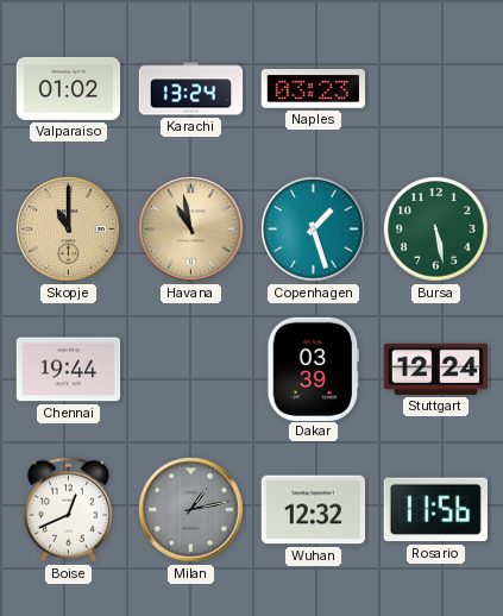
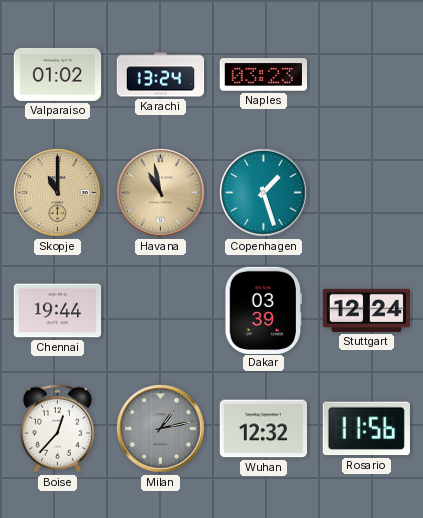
Bursa: 5:28 -> none (436, 230)
Boise: 12:41 -> 12:37 (57, 429)
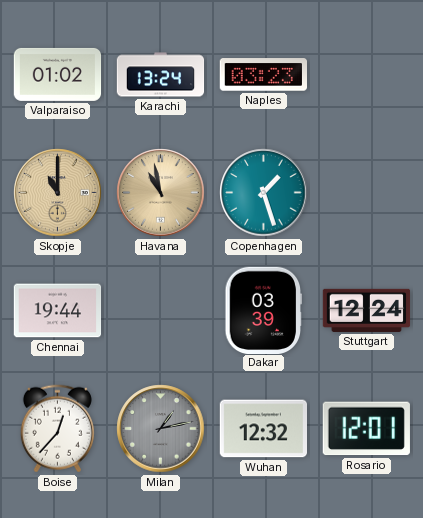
Rosario: 11:56 -> 12:01 (366, 429)
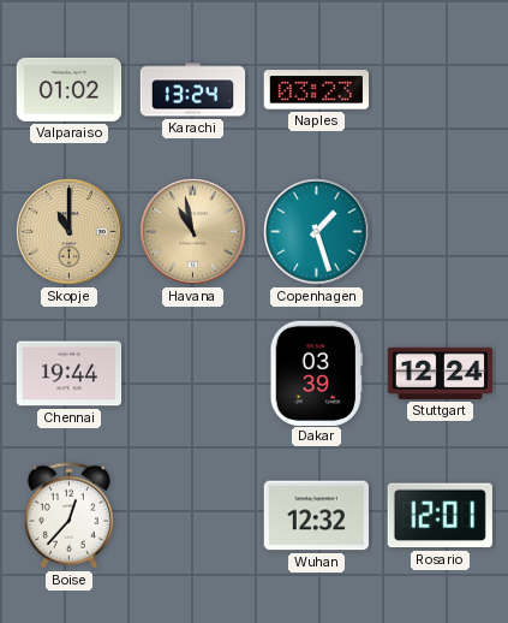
Milan: 1:13 -> none (161, 429)
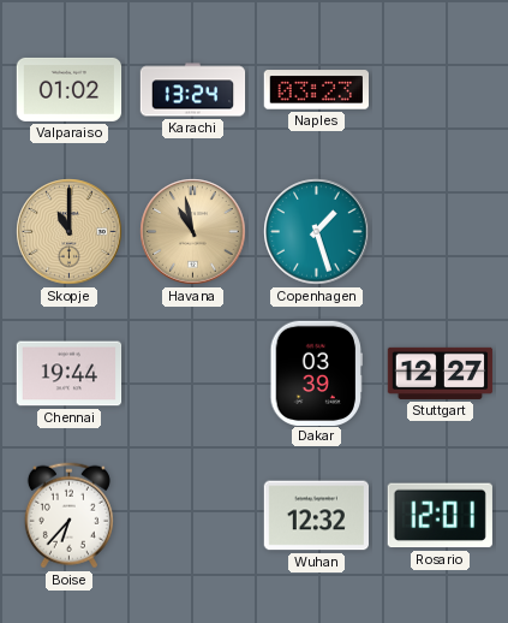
Stuttgart: 12:24 -> 12:27 (441, 373)
Boise: 12:37 -> 6:37 (68, 516)
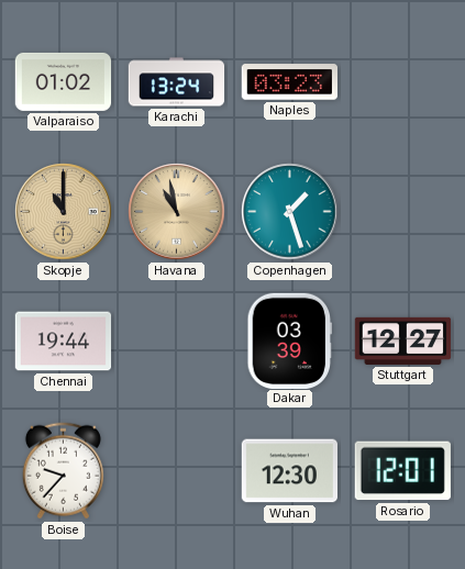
Boise: 6:37 -> 9:37 (63, 471)
Wuhan: 12:32 -> 12:30 (289, 471)
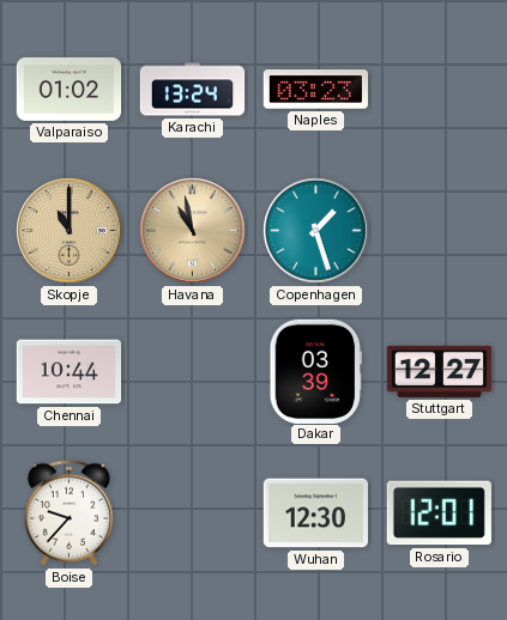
Chennai: 19:44 -> 10:44 (70, 372)
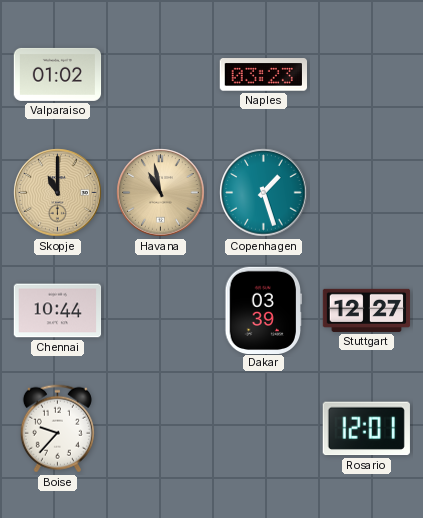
Karachi: 13:24 -> none (193, 90)
Wuhan: 12:30 -> none (315, 513)
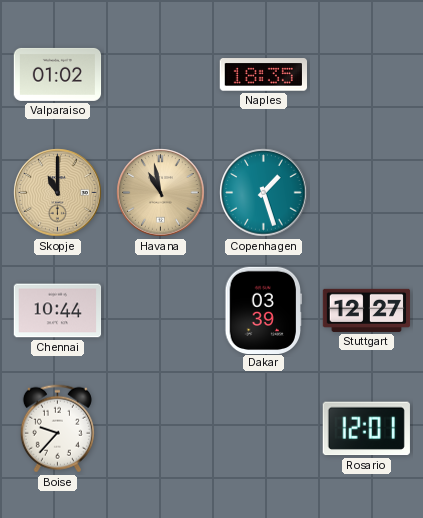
Naples: 03:23 -> 18:35 (263, 75)
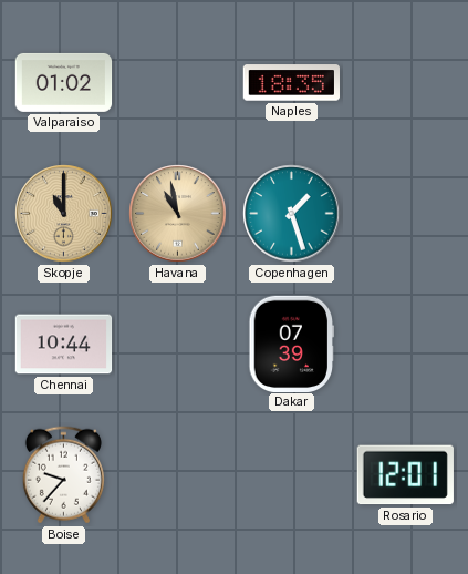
Dakar: 03:39 -> 07:39 (292, 344)
Stuttgart: 12:27 -> none (367, 310)
